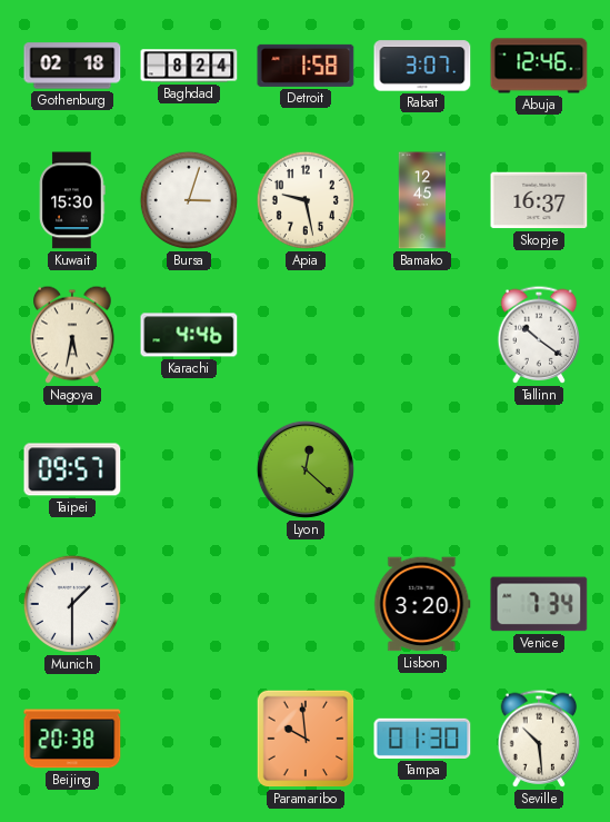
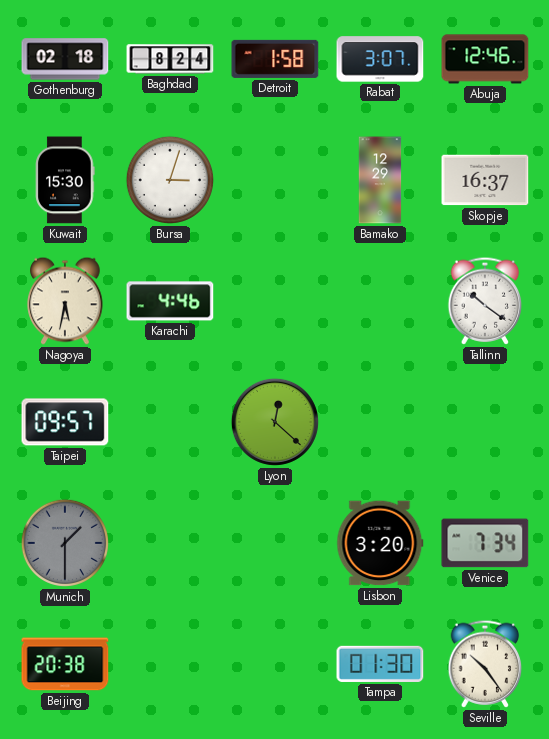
Apia: 9:28 -> none (306, 200)
Bamako: 12:45 -> 12:29 (380, 180)
Munich dial: white -> grey (65, 543)
Paramaribo: 9:59 -> none (306, 739)
Seville: 10:29 -> 10:24 (485, 664)
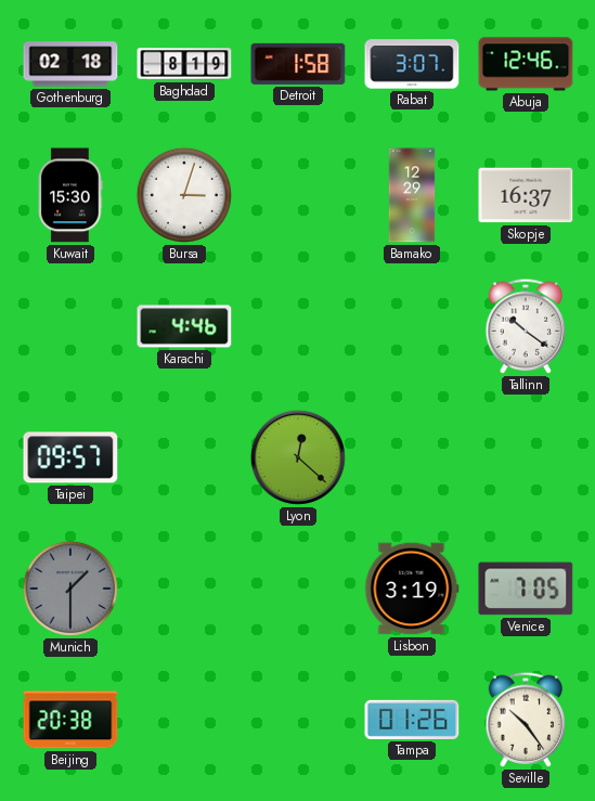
Baghdad: 8:24 -> 8:19 (184, 64)
Nagoya: 5:32 -> none (65, 301)
Lisbon: 3:20 -> 3:19 (412, 589)
Venice: 7:34 -> 7:05 (526, 589)
Tampa: 01:30 -> 01:26 (412, 720)
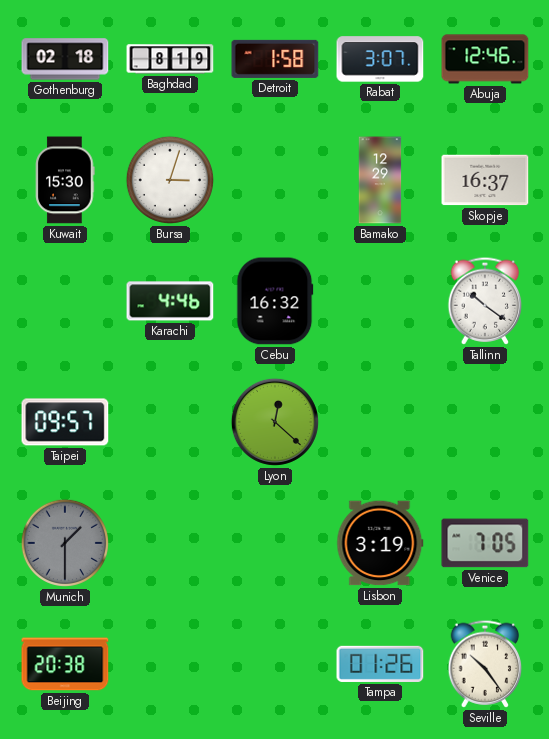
Cebu: none -> 16:32 (275, 301)
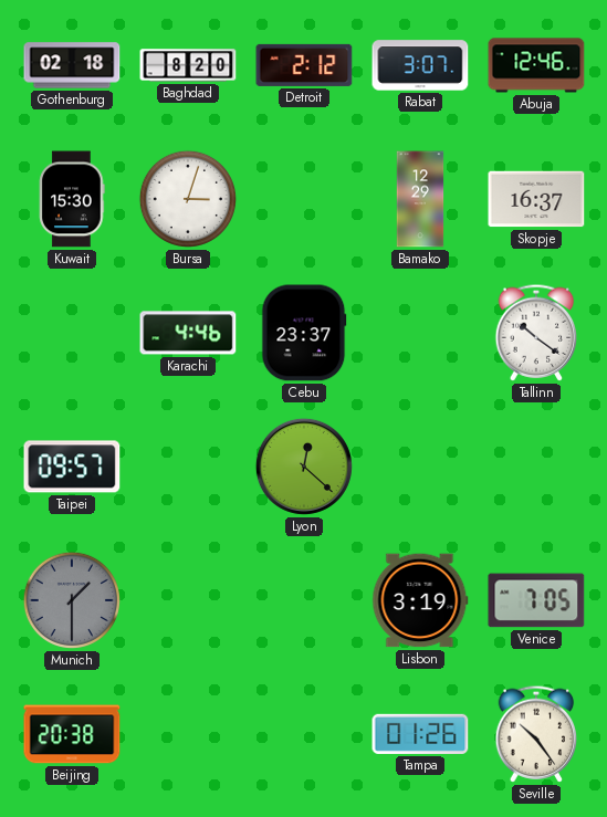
Baghdad: 8:19 -> 8:20 (188, 65)
Detroit: 1:58 -> 2:12 (304, 65)
Cebu: 16:32 -> 23:37 (304, 333)
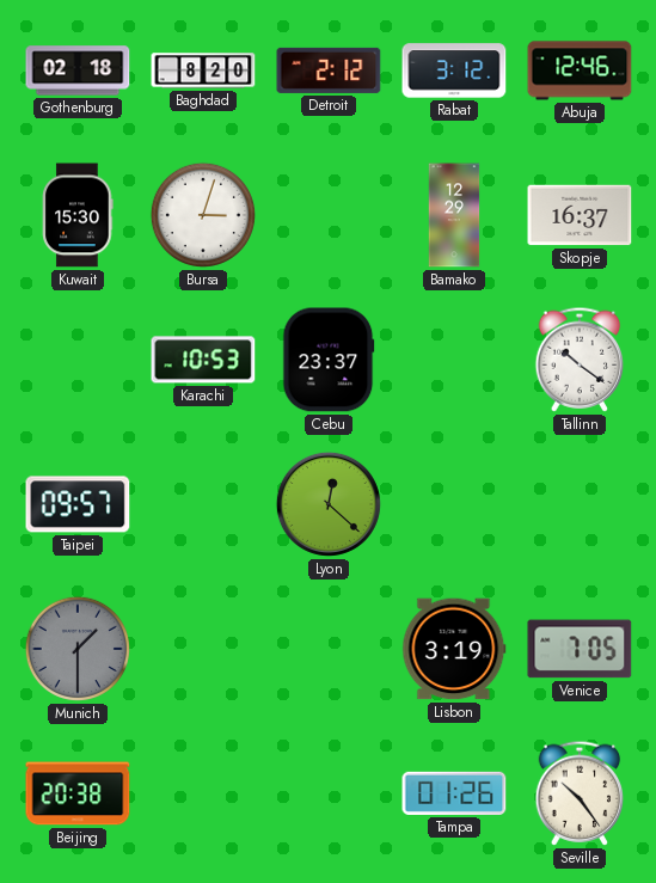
Rabat: 3:07 -> 3:12 (454, 70)
Karachi: 4:46 -> 10:53 (203, 360)
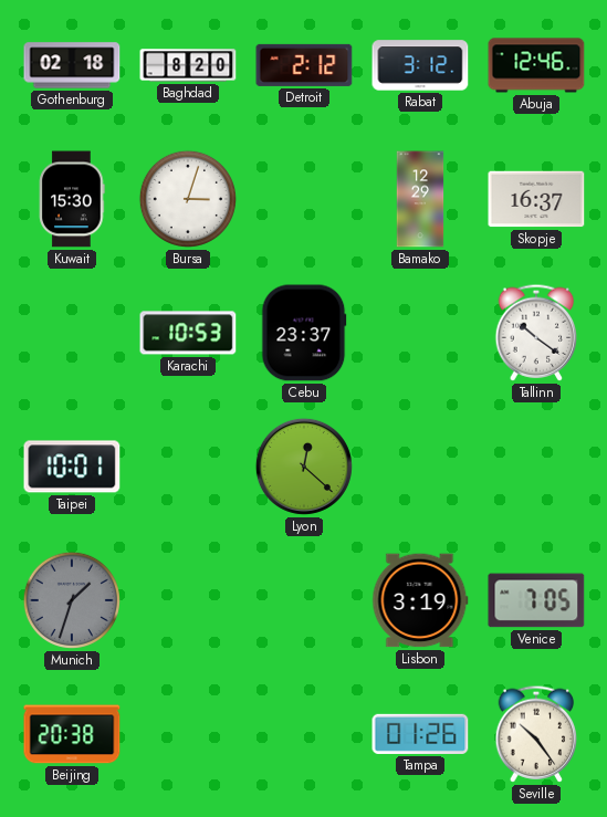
Taipei: 09:57 -> 10:01 (72, 467)
Munich: 1:30 -> 1:33 (72, 600)
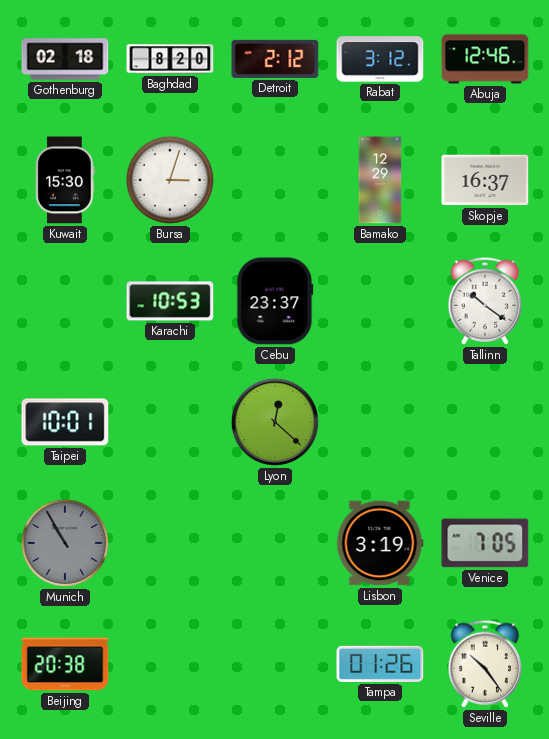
Munich: 1:33 -> 10:55 (65, 543)
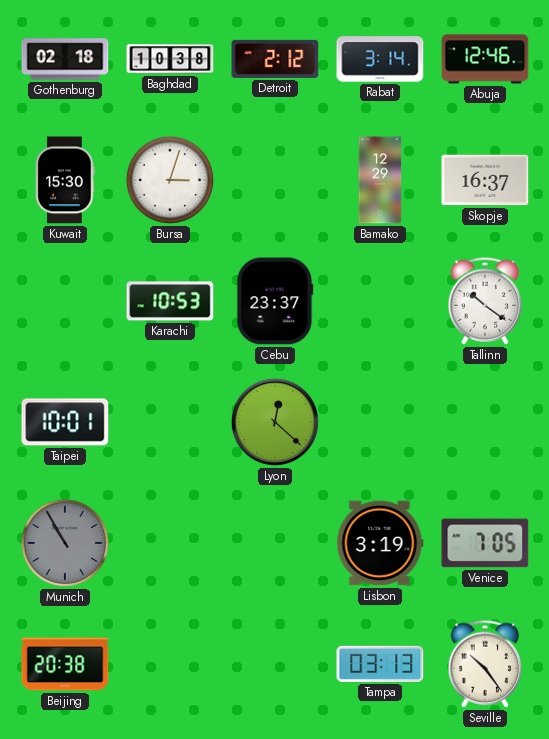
Baghdad: 8:20 -> 10:38 (170, 59)
Rabat: 3:12 -> 3:14 (380, 59)
Tampa: 01:26 -> 03:13 (380, 664)
